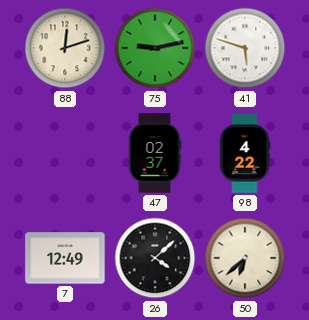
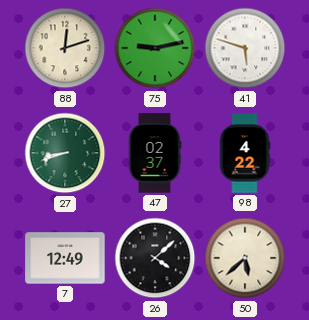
27: none -> 8:42 (65, 153)
50: 6:38 -> 5:38 (245, 258)
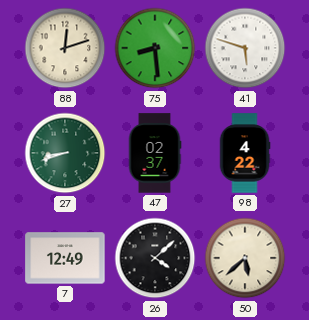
75: 9:13 -> 8:29 (155, 48)
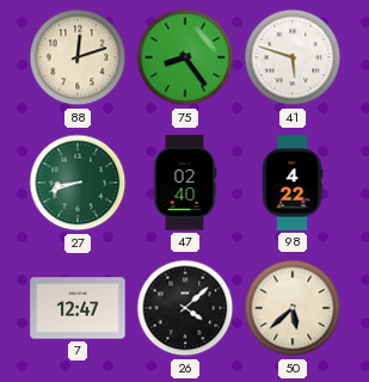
75: 8:29 -> 8:24 (185, 57)
47: 02:37 -> 02:40 (185, 183)
7: 12:49 -> 12:47 (78, 308)
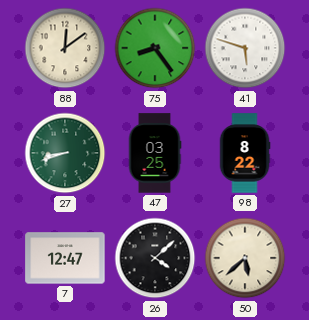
88: 12:12 -> 12:09 (65, 48)
47: 02:40 -> 03:25 (155, 153)
98: 4:22 -> 8:22 (245, 153)
